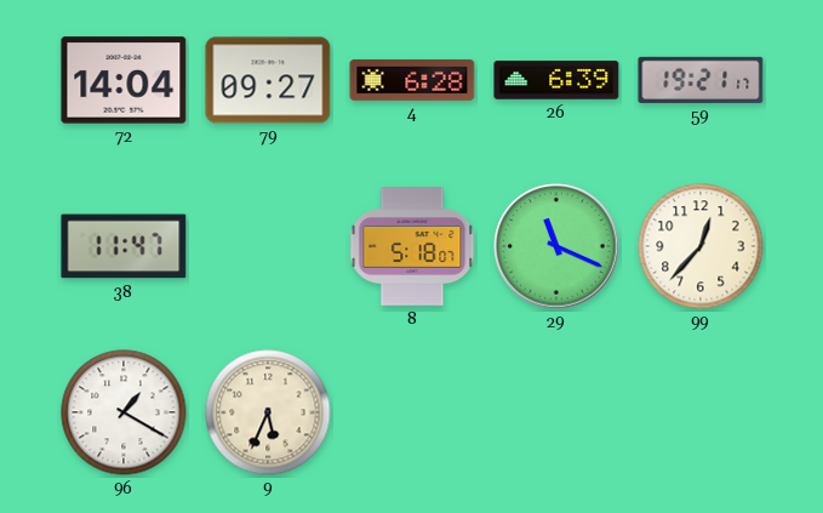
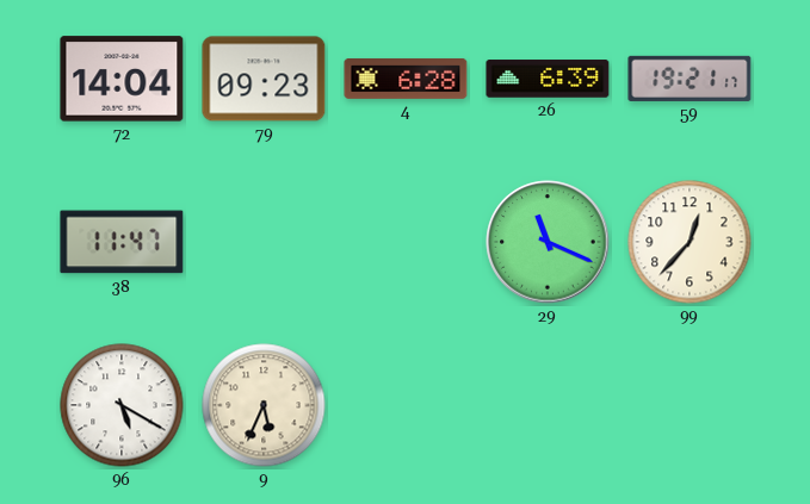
79: 09:27 -> 09:23 (264, 79)
8: 5:18 -> none (412, 246)
96: 1:20 -> 5:20 (122, 405)
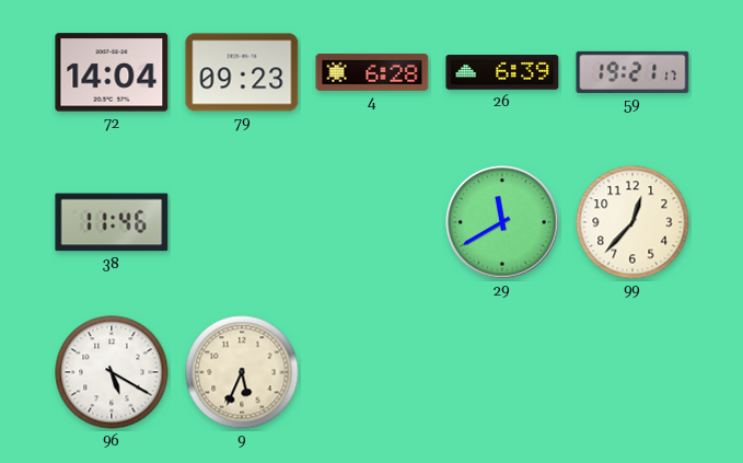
38: 11:47 -> 11:46 (112, 222)
29: 11:19 -> 11:40 (502, 222)
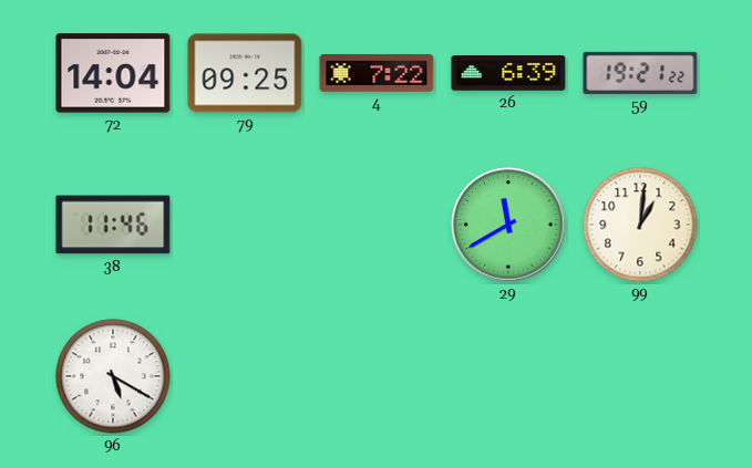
79: 09:23 -> 09:25 (245, 73)
4: 6:28 -> 7:22 (377, 73)
59: 19:21:17 -> 19:21:22 (640, 73)
99: 12:37 -> 1:01 (640, 225)
9: 5:34 -> none (242, 372)
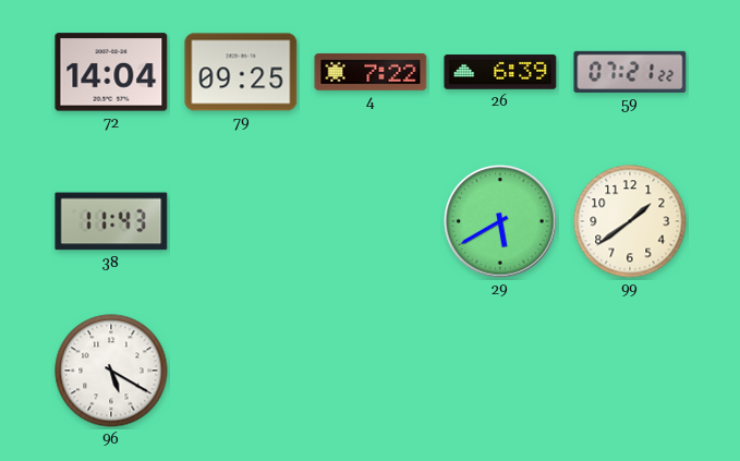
59: 19:21 -> 07:21 (630, 72)
38: 11:46 -> 11:43 (111, 221)
29: 11:40 -> 5:40 (500, 221)
99: 1:01 -> 1:39 (630, 221)
